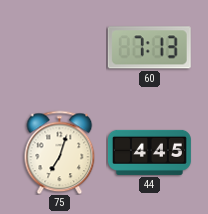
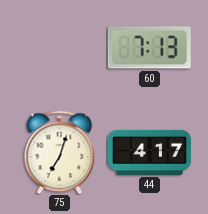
44: 4:45 -> 4:17 (149, 152)
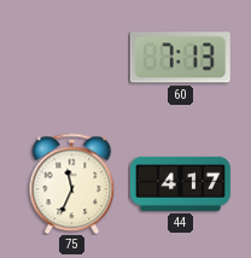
75: 7:03 -> 11:34 (72, 183)
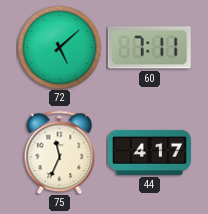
72: none -> 5:08 (59, 47)
60: 7:13 -> 7:11 (149, 48)
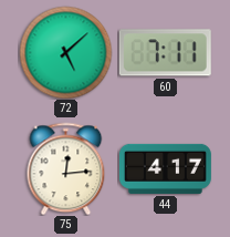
75: 11:34 -> 12:14 (66, 168)
